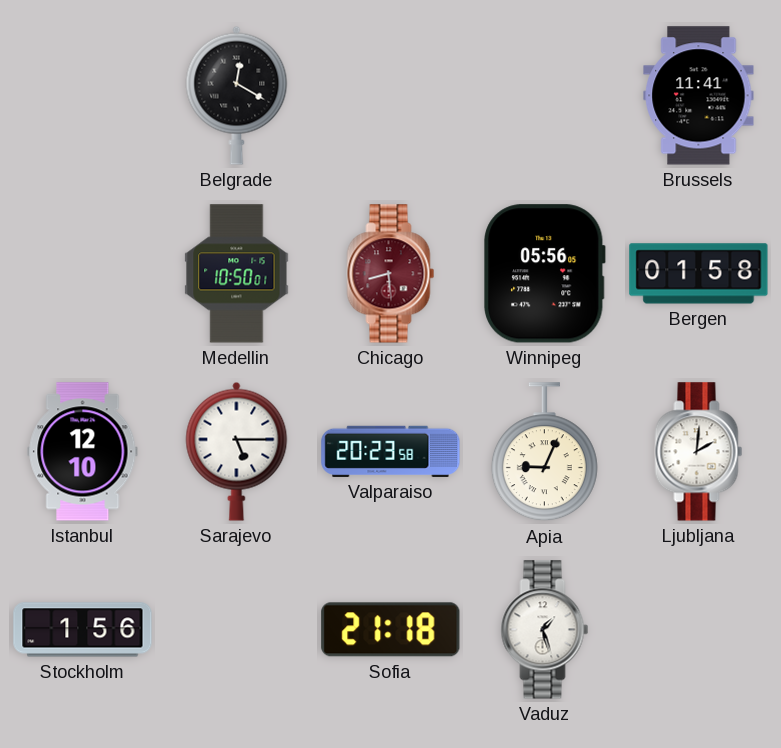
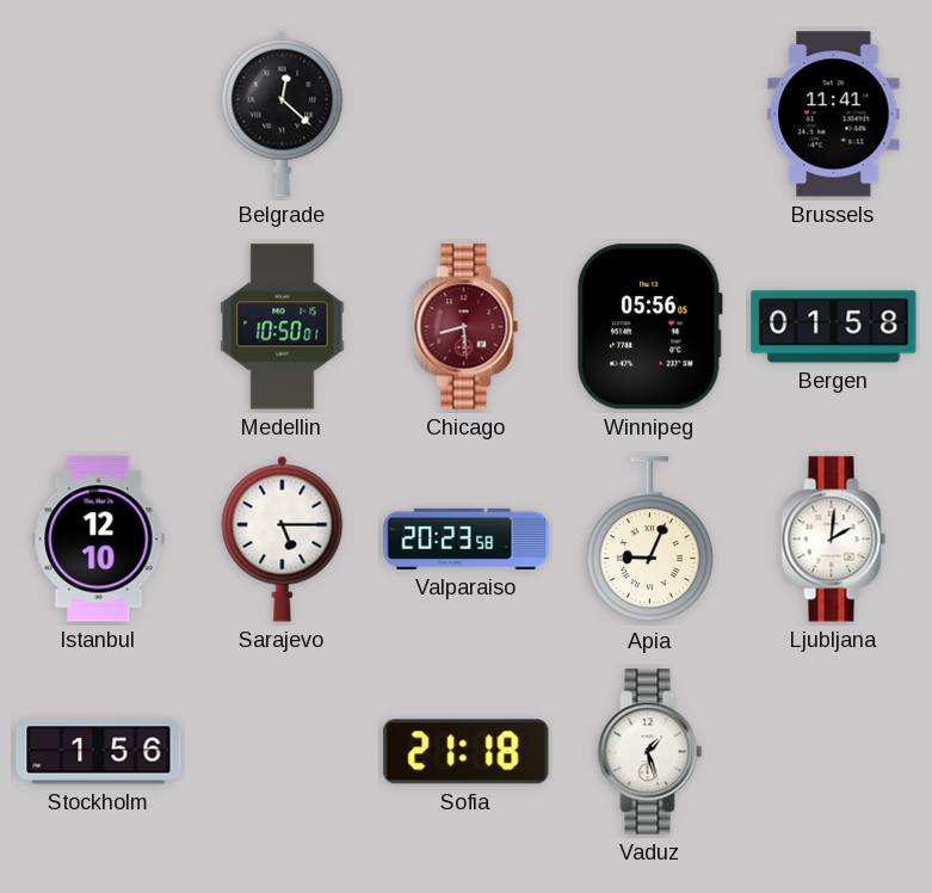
Belgrade: 12:20 -> 12:22 (283, 113)
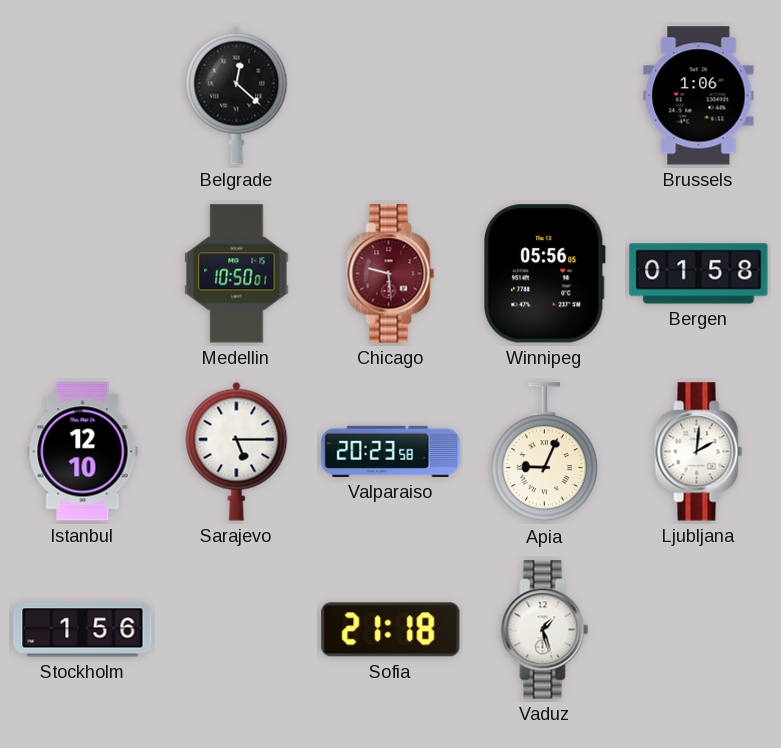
Brussels: 11:41 -> 1:06 (699, 96)
Chicago: 8:29 -> 9:29 (391, 274)
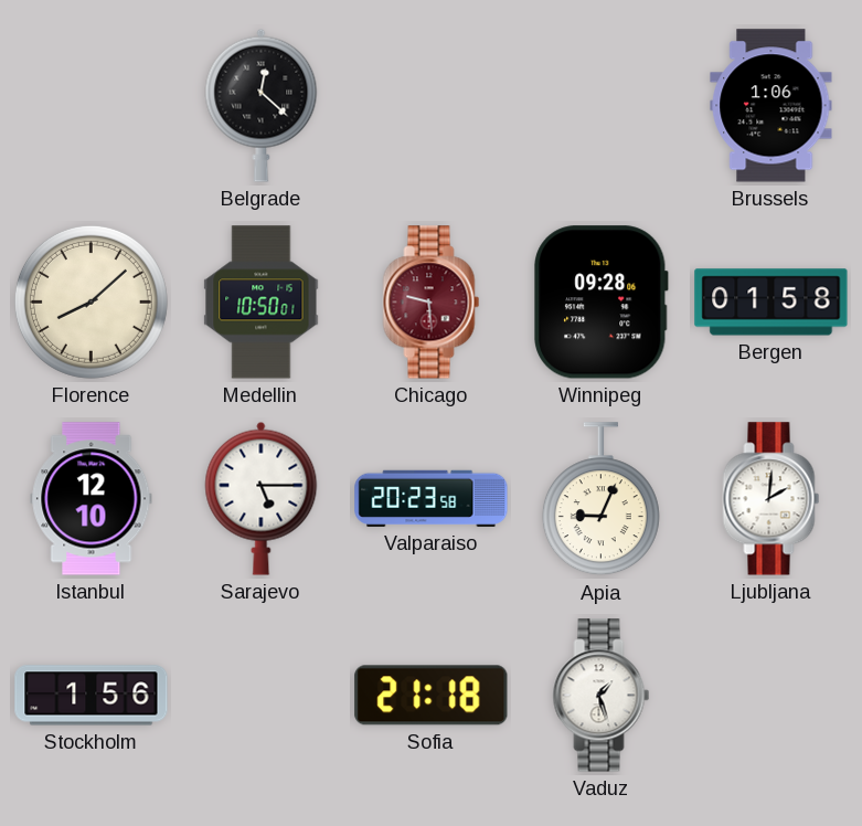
Florence: none -> 8:08 (91, 301)
Winnipeg: 05:56 -> 09:28 (602, 303)
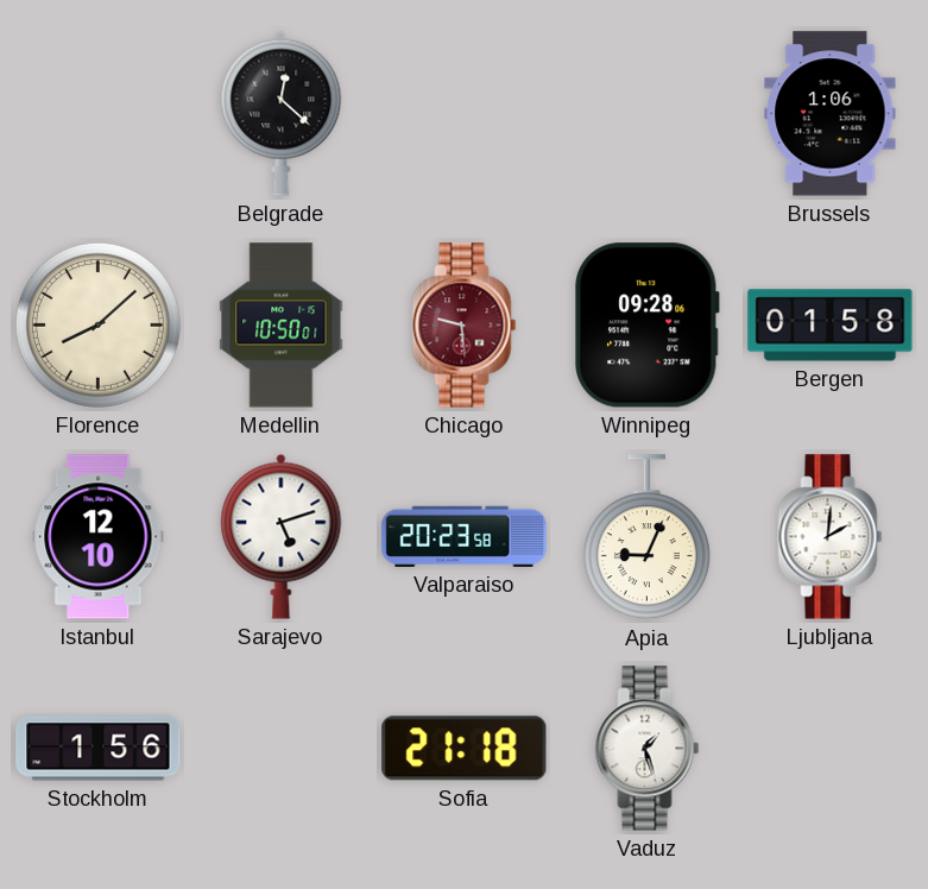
Sarajevo: 5:15 -> 5:12 (282, 536)
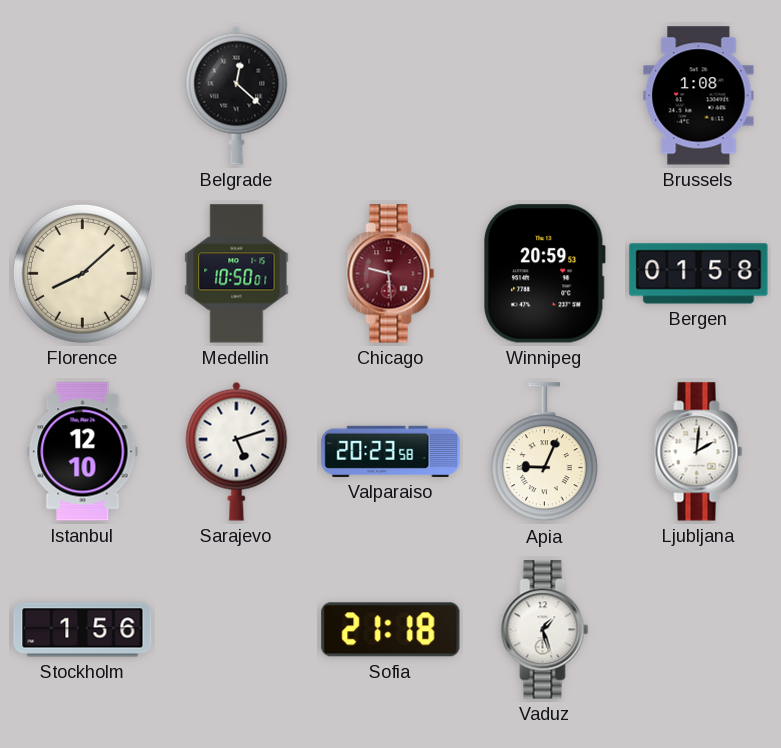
Brussels: 1:06 -> 1:08 (699, 96)
Winnipeg: 09:28 -> 20:59 (545, 274)
